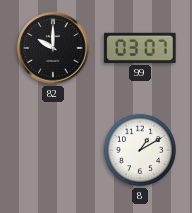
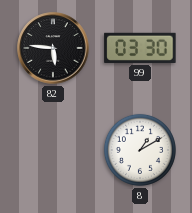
82: 10:00 -> 5:46 (53, 48)
99: 03:07 -> 03:30 (140, 48)
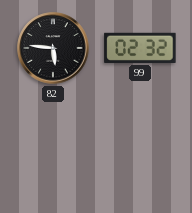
99: 03:30 -> 02:32 (140, 48)
8: 1:10 -> none (140, 150)
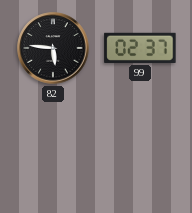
99: 02:32 -> 02:37 (140, 48)
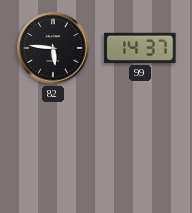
99: 02:37 -> 14:37 (140, 48)
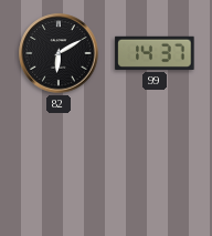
82: 5:46 -> 6:10 (59, 53)
